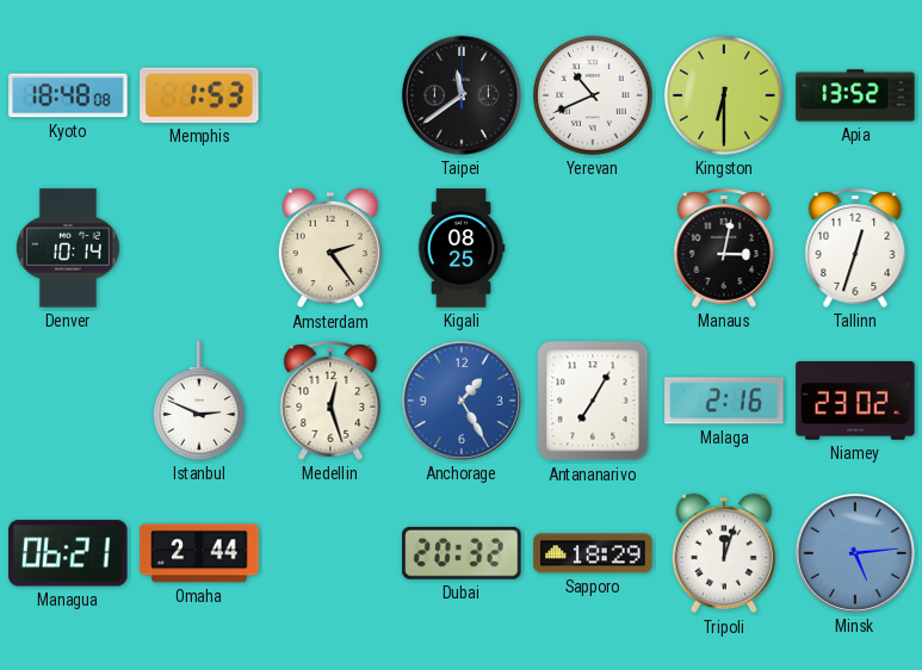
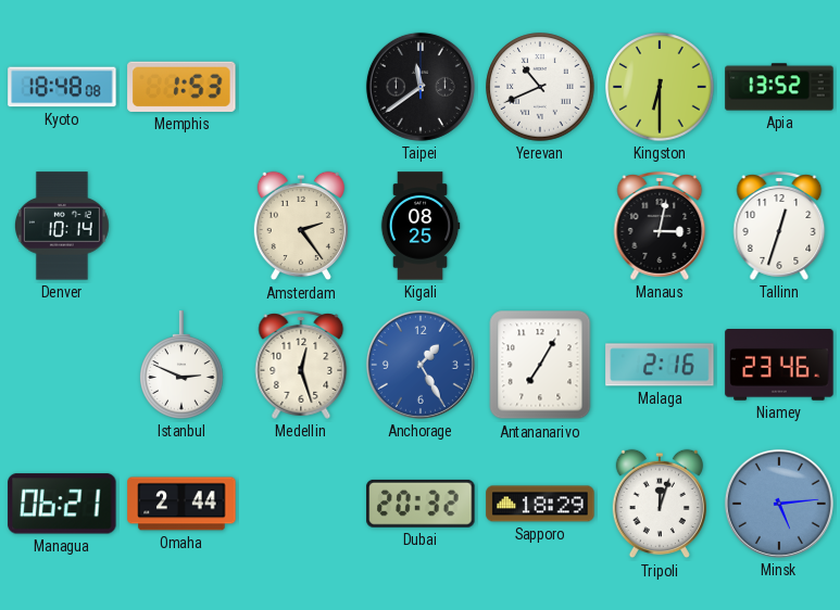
Niamey: 23:02 -> 23:46 (779, 366)
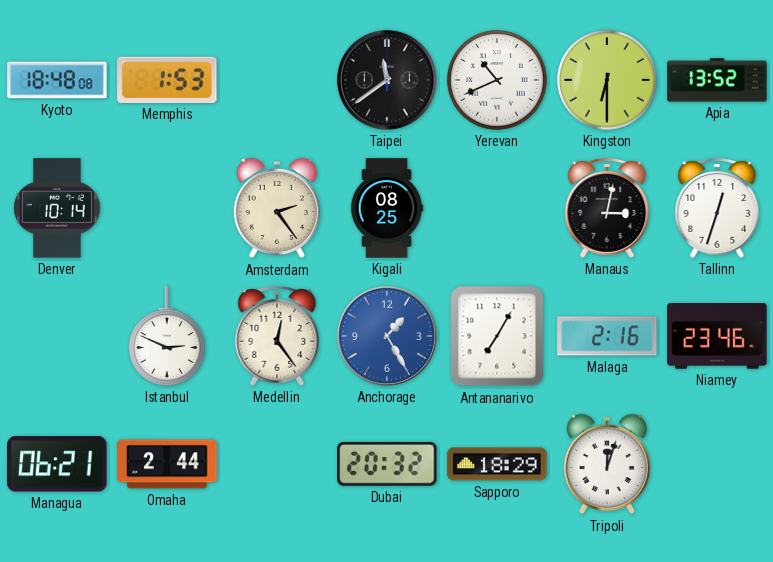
Medellin: 12:27 -> 12:24 (277, 337)
Minsk: 5:14 -> none (779, 504)
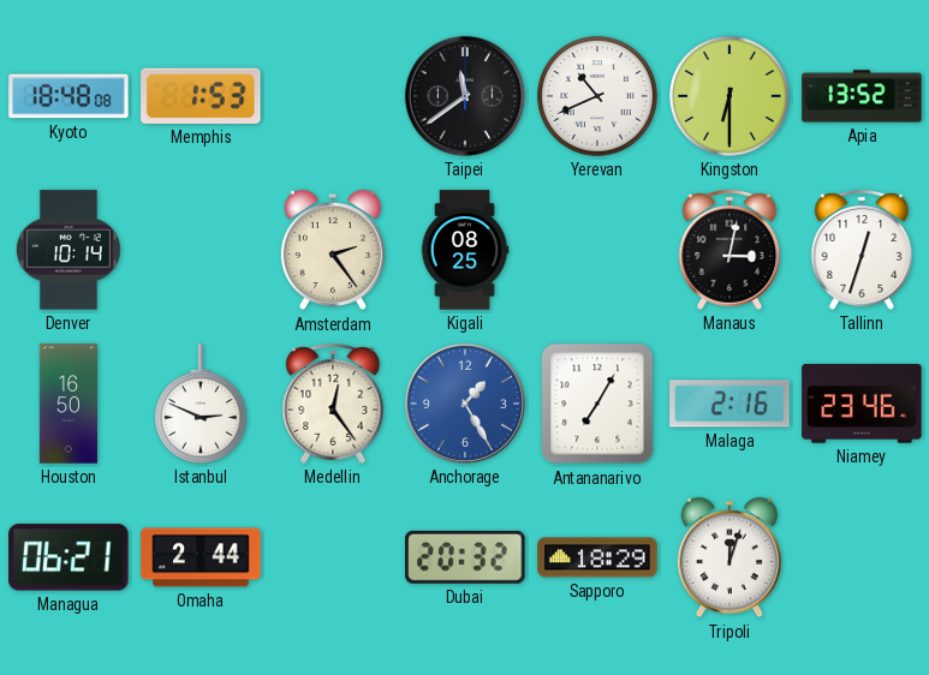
Houston: none -> 16:50 (67, 404)
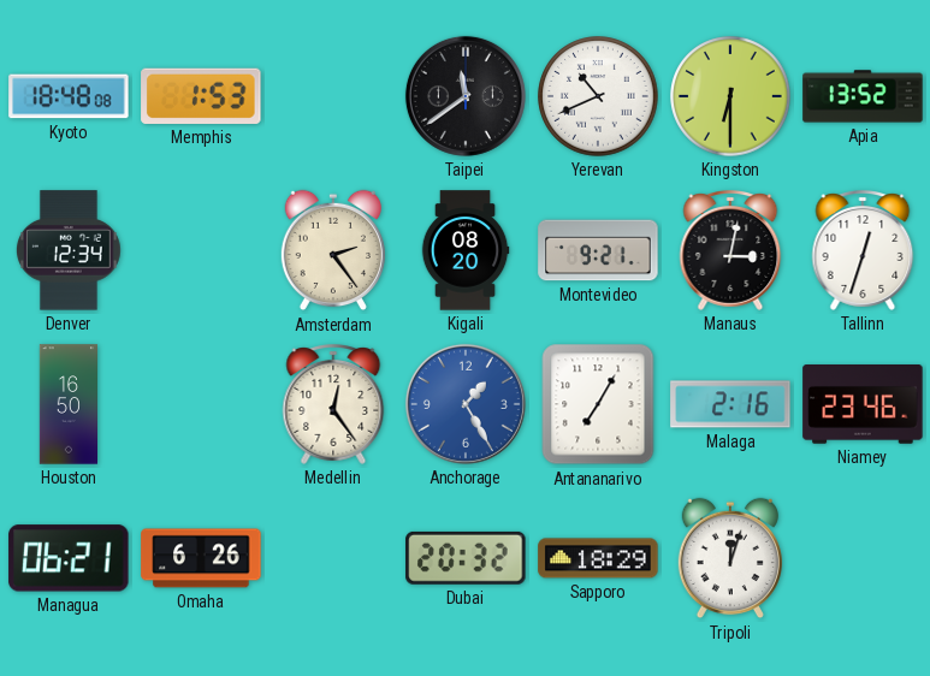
Denver: 10:14 -> 12:34 (69, 250)
Kigali: 08:25 -> 08:20 (466, 250)
Montevideo: none -> 9:21 (598, 250)
Istanbul: 2:49 -> none (202, 404)
Omaha: 2:44 -> 6:26 (201, 558)
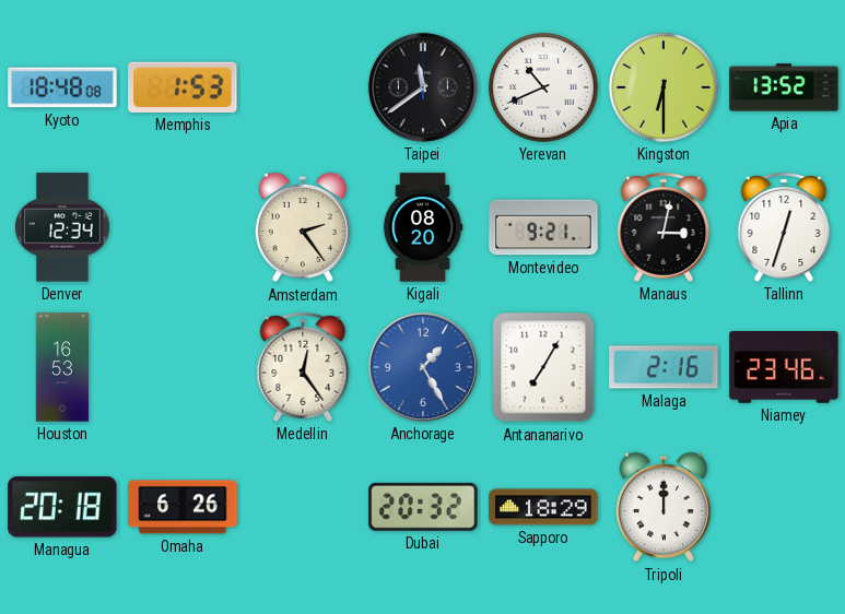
Houston: 16:50 -> 16:53 (61, 367)
Managua: 06:21 -> 20:18 (62, 507)
Tripoli: 12:03 -> 12:00 (664, 507)
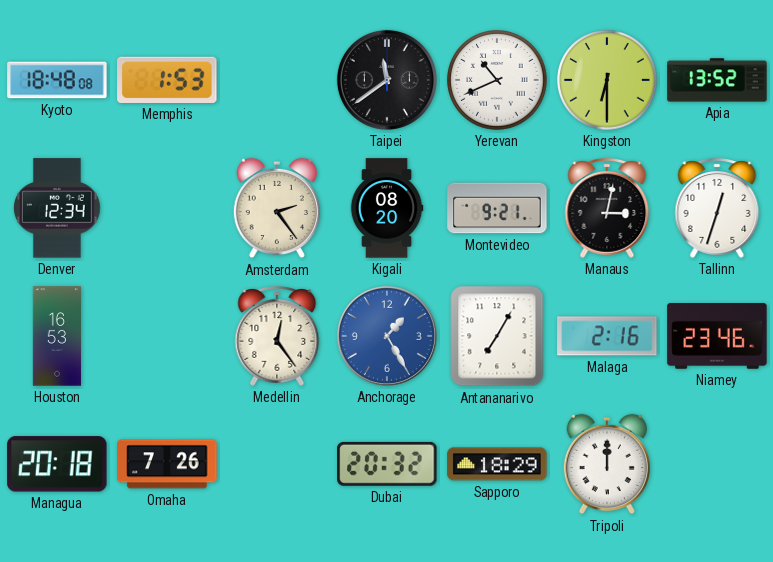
Omaha: 6:26 -> 7:26 (167, 464)
